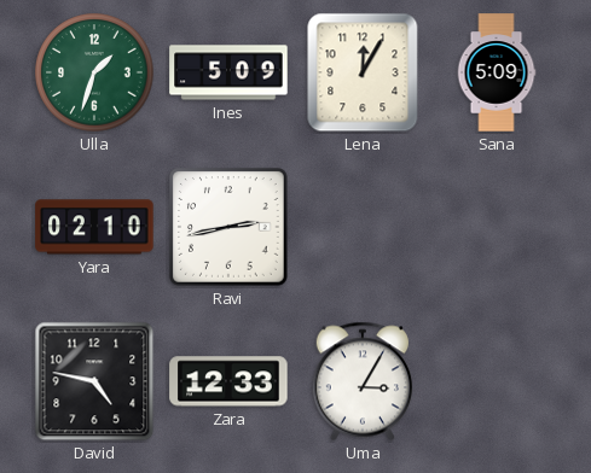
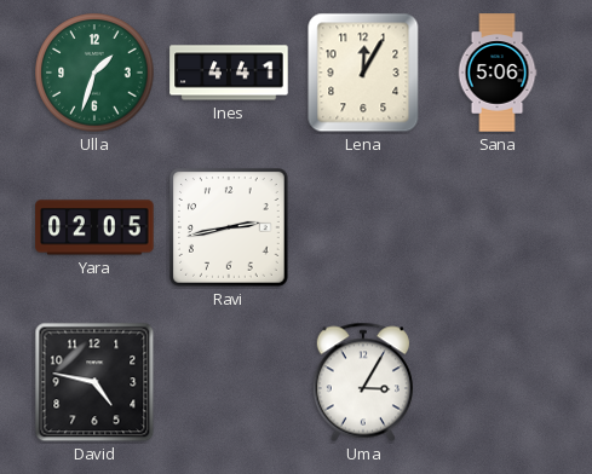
Ines: 5:09 -> 4:41 (229, 73)
Sana: 5:09 -> 5:06 (498, 73)
Yara: 02:10 -> 02:05 (94, 227)
Zara: 12:33 -> none (228, 381)
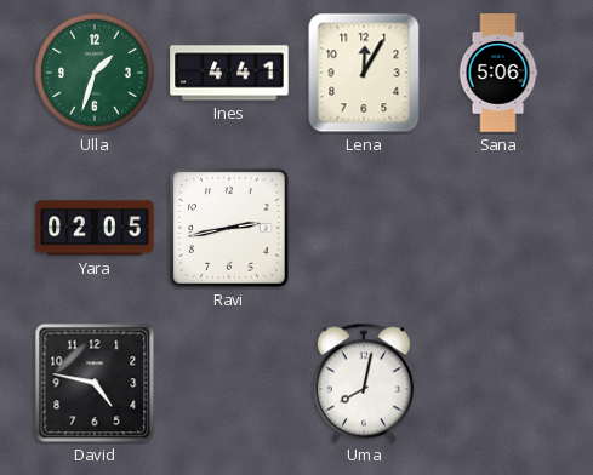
Uma: 3:05 -> 8:02 (363, 383)
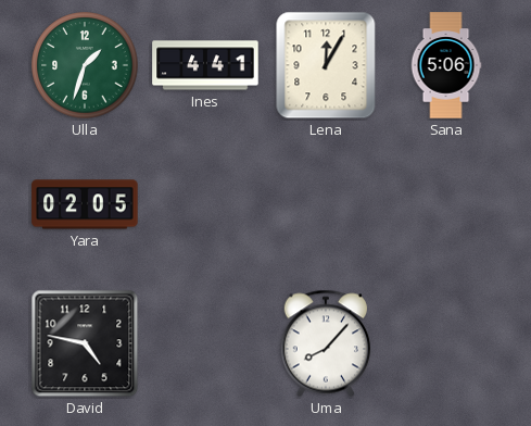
Ravi: 2:43 -> none (230, 229)
Uma: 8:02 -> 8:07 (325, 343)
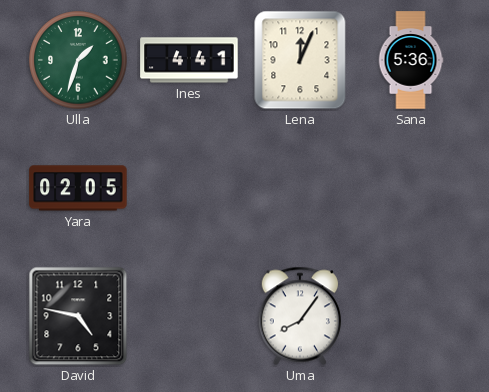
Lena: 12:05 -> 12:04 (300, 60)
Sana: 5:06 -> 5:36 (411, 60)
Uma: 8:07 -> 8:06 (299, 316)
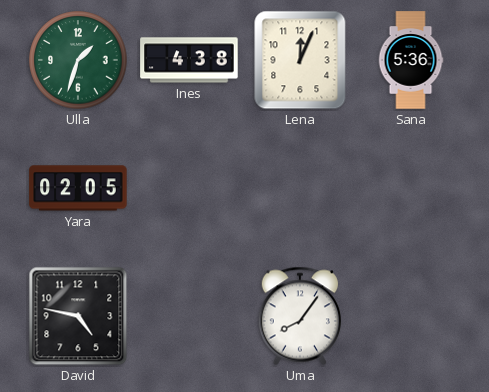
Ines: 4:41 -> 4:38 (189, 60)
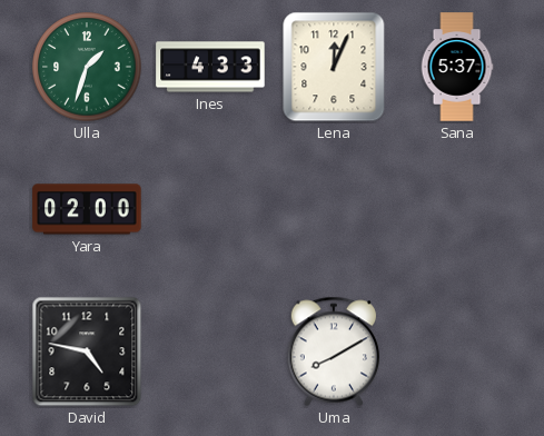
Ines: 4:38 -> 4:33 (210, 67)
Sana: 5:36 -> 5:37 (457, 67)
Yara: 02:05 -> 02:00 (87, 209)
Uma: 8:06 -> 8:10 (333, 351)
